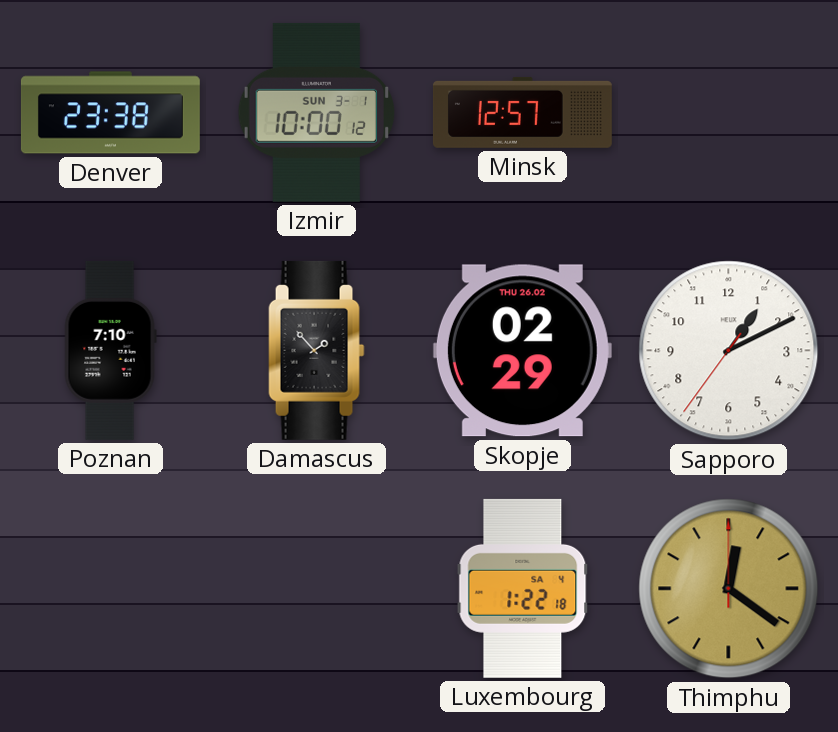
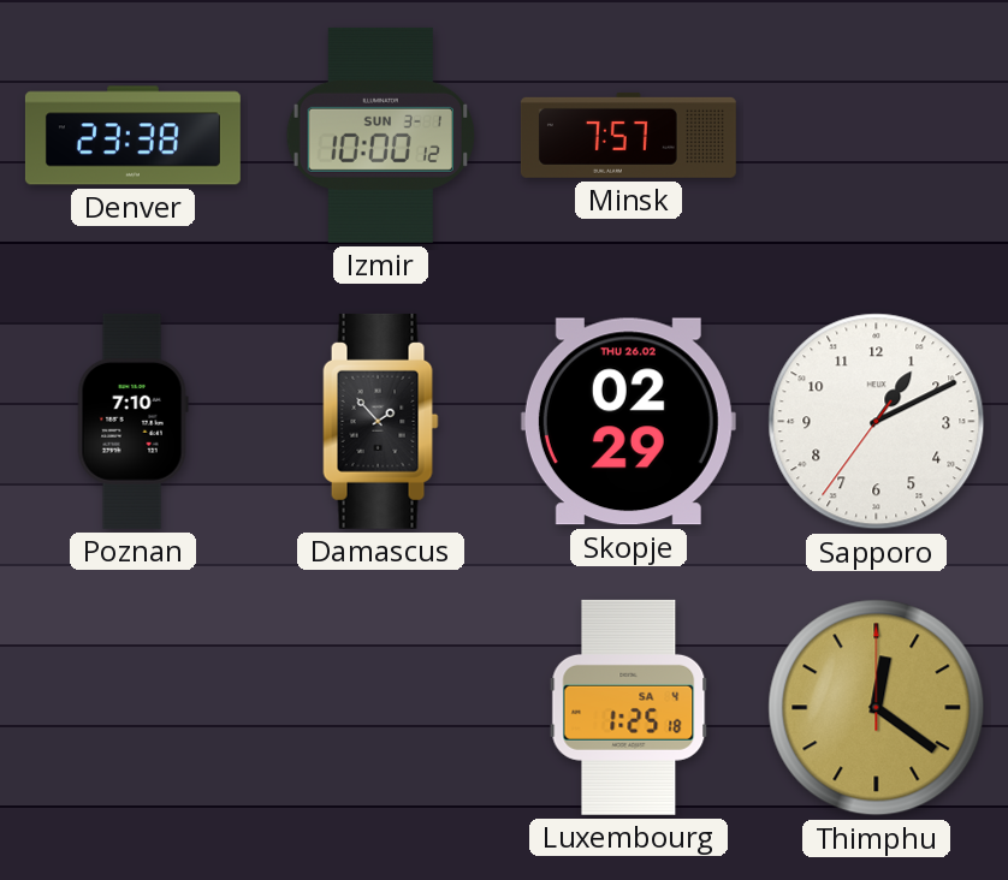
Minsk: 12:57 -> 7:57 (628, 135)
Luxembourg: 1:22 -> 1:25 (629, 707)
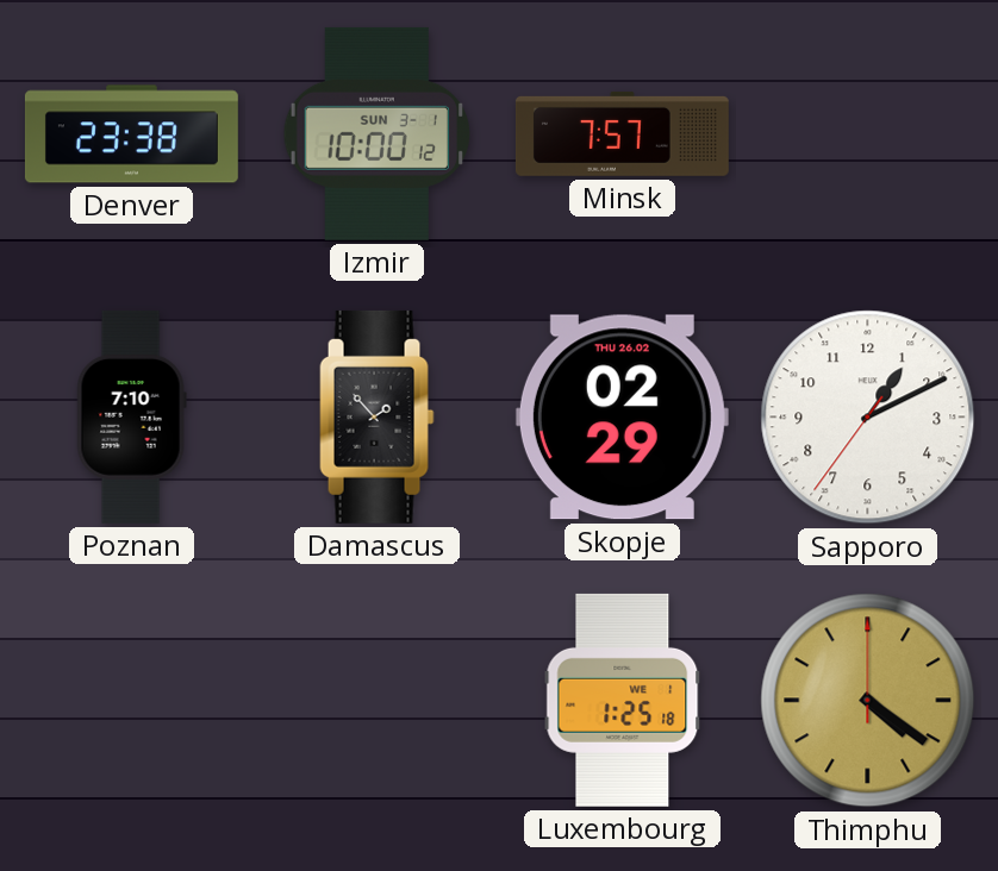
Luxembourg date: SA 4 -> WE 1 (623, 700)
Thimphu: 12:21 -> 4:21 (868, 701)
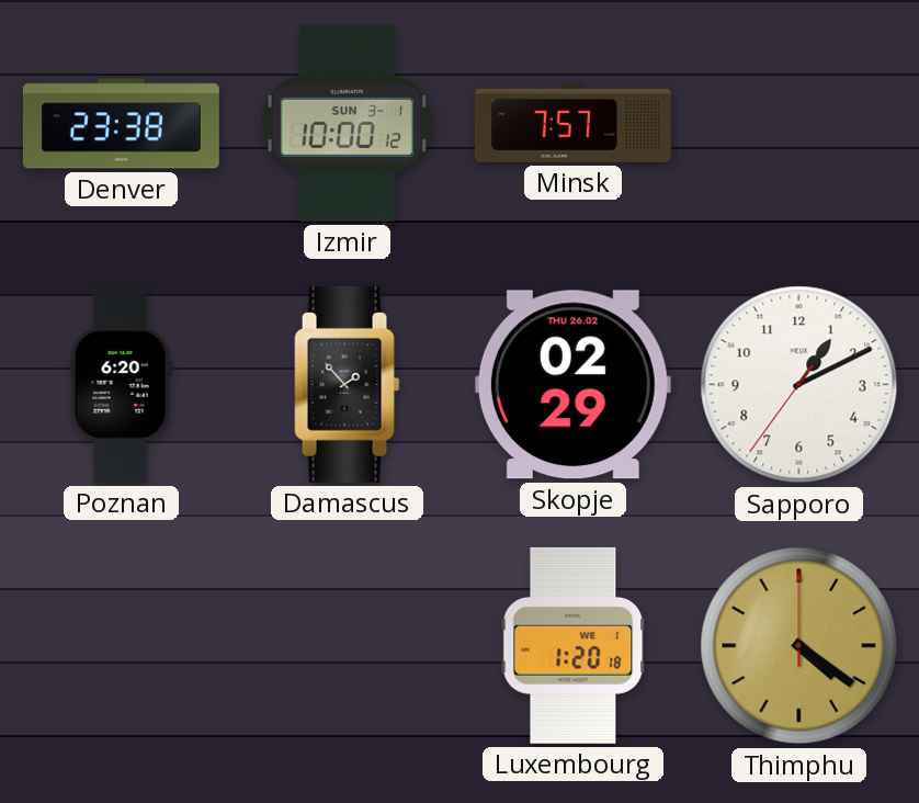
Poznan: 7:10 -> 6:20 (121, 384)
Luxembourg: 1:25 -> 1:20 (574, 645)
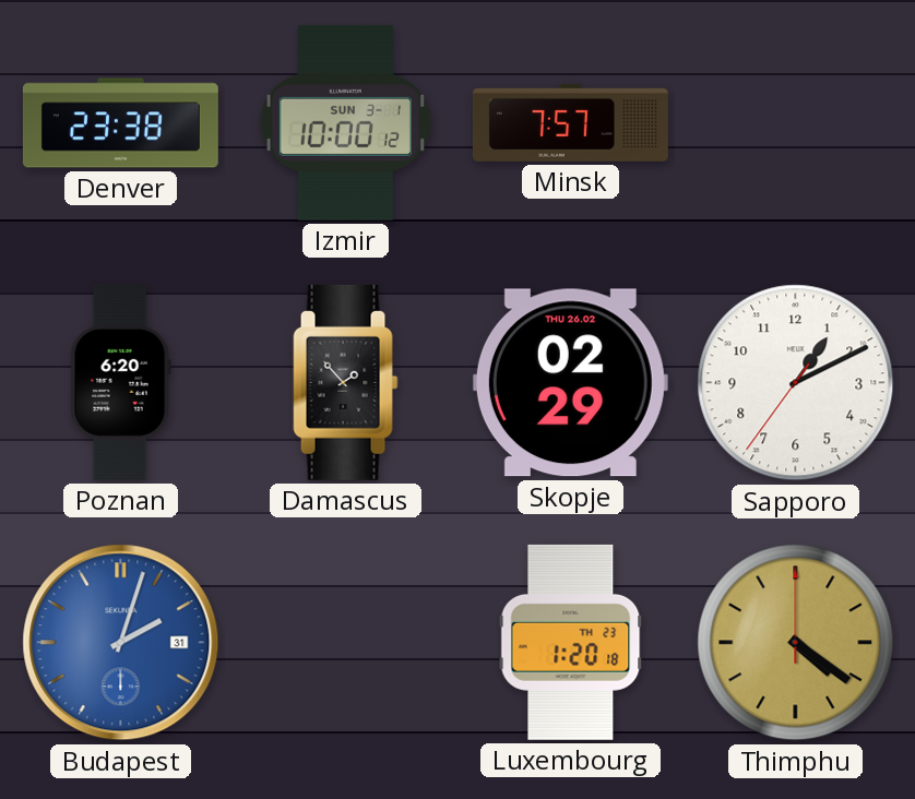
Budapest: none -> 2:03 (121, 643)
Luxembourg date: WE 1 -> TH 23 (571, 642)
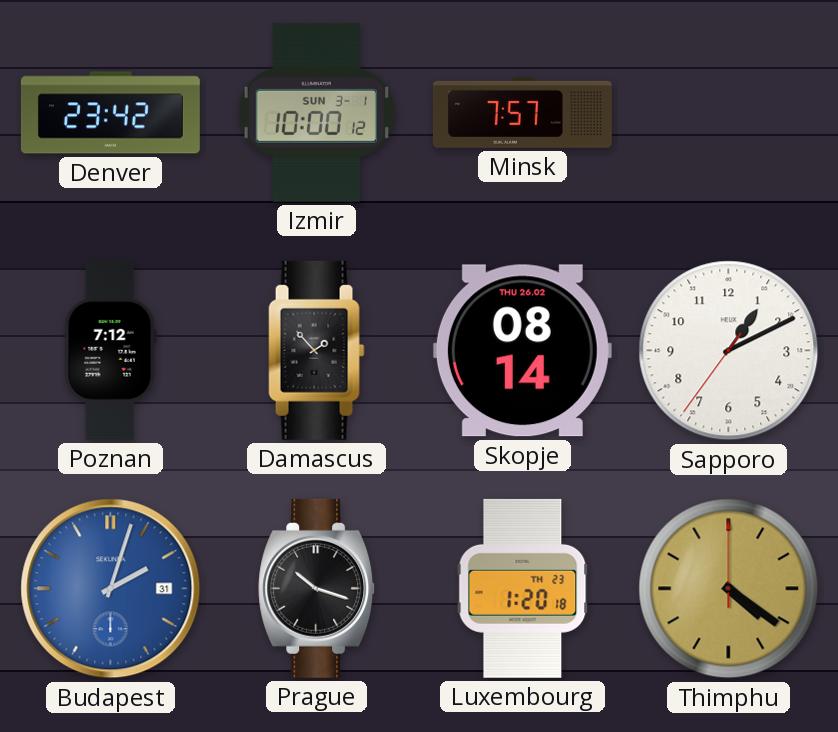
Denver: 23:38 -> 23:42 (110, 113)
Poznan: 6:20 -> 7:12 (110, 350)
Skopje: 02:29 -> 08:14 (522, 351)
Prague: none -> 10:18 (317, 588)
